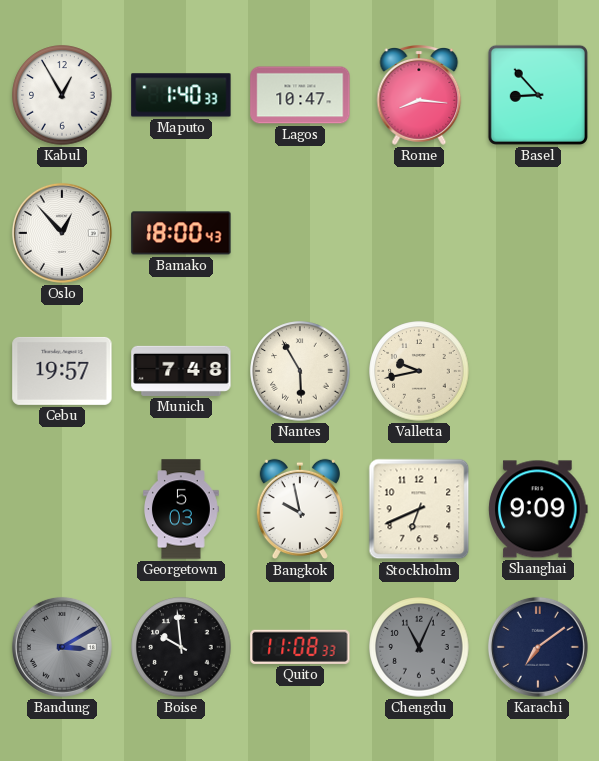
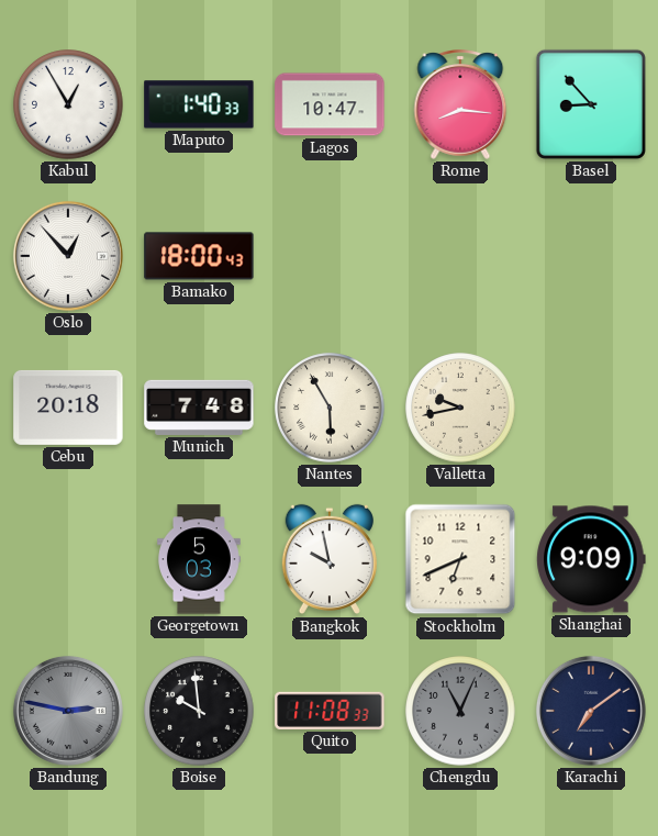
Cebu: 19:57 -> 20:18 (68, 408)
Bandung: 3:10 -> 2:47 (68, 711)
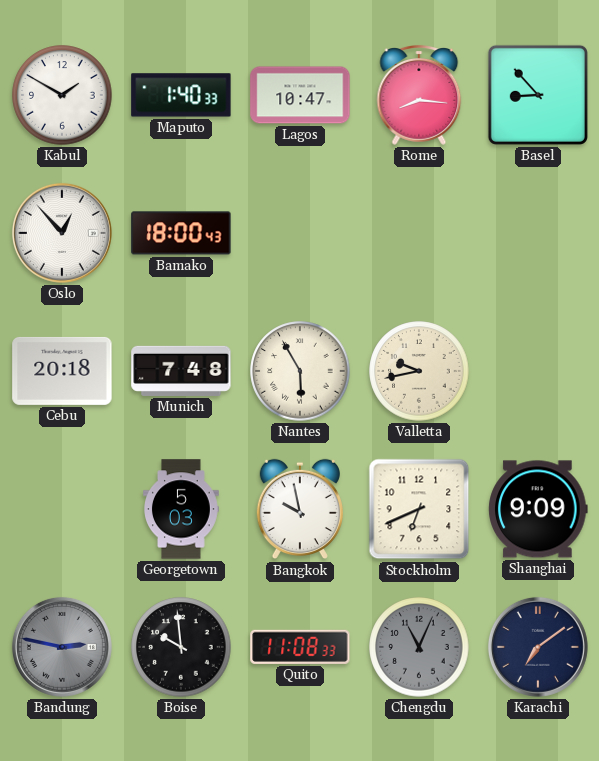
Kabul: 12:55 -> 1:50 (62, 95)
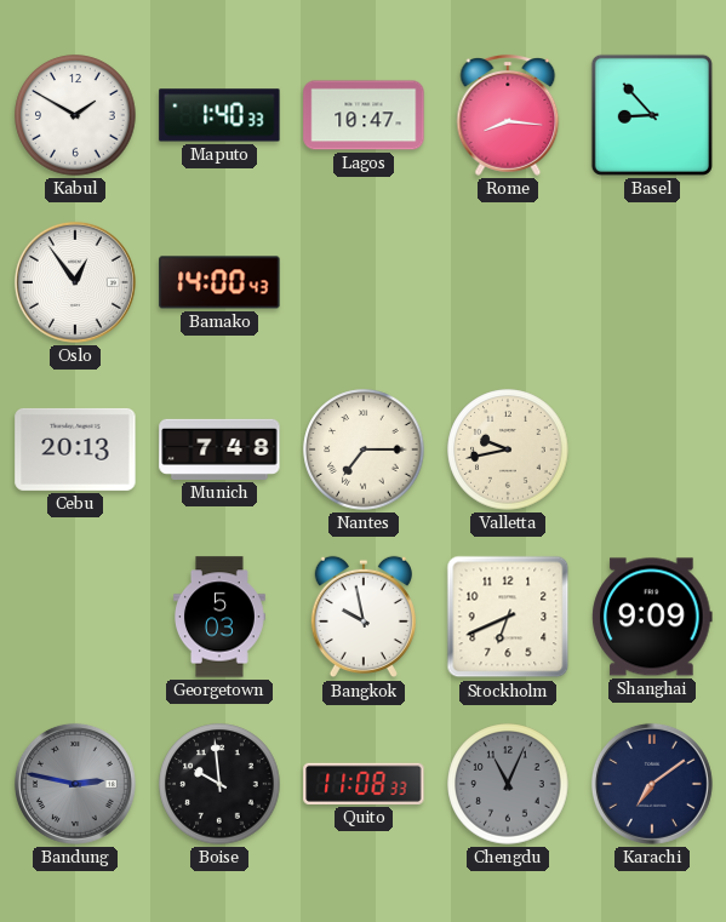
Oslo: 12:53 -> 12:54 (75, 282)
Bamako: 18:00 -> 14:00 (219, 282)
Cebu: 20:18 -> 20:13 (75, 449)
Nantes: 5:55 -> 7:15 (364, 449)
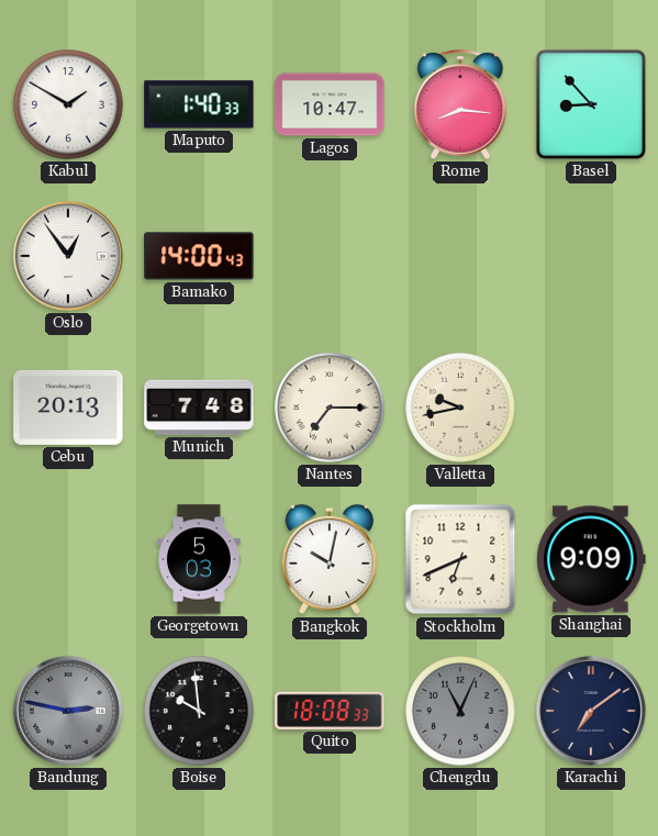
Bangkok: 9:58 -> 10:02 (330, 559)
Quito: 11:08 -> 18:08 (330, 711)
